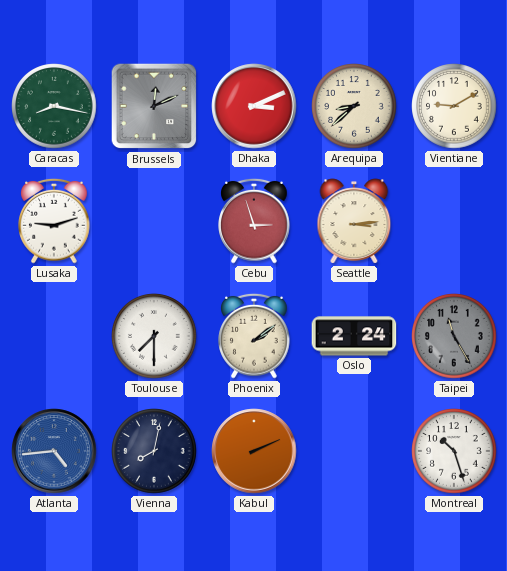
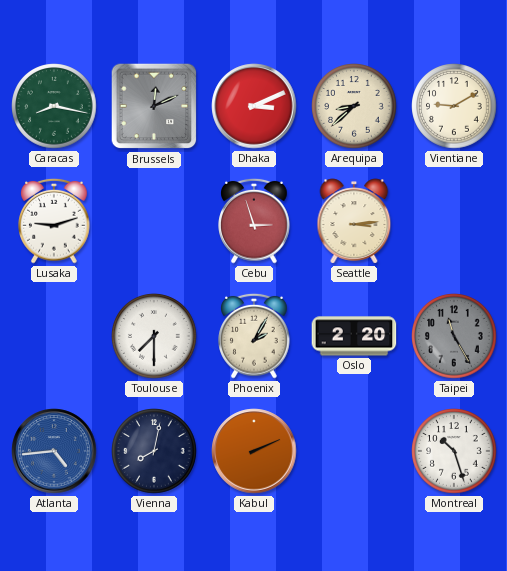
Phoenix: 2:09 -> 2:05 (254, 336)
Oslo: 2:24 -> 2:20 (354, 336)
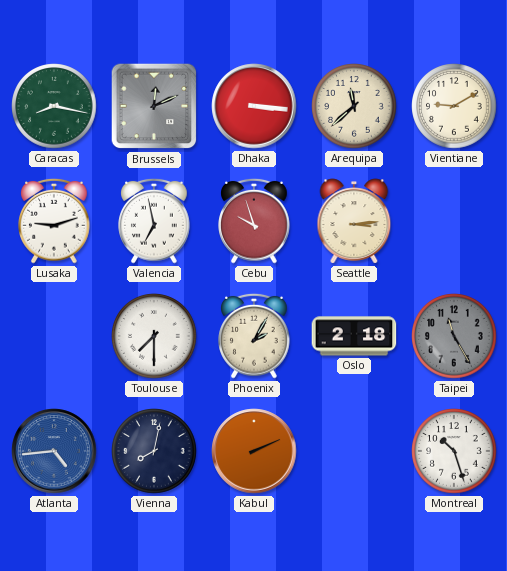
Dhaka: 3:11 -> 3:16 (254, 106)
Arequipa: 8:38 -> 11:38 (354, 106)
Valencia: none -> 6:58 (154, 221)
Cebu: 2:57 -> 9:57 (254, 221)
Oslo: 2:20 -> 2:18 (354, 336)
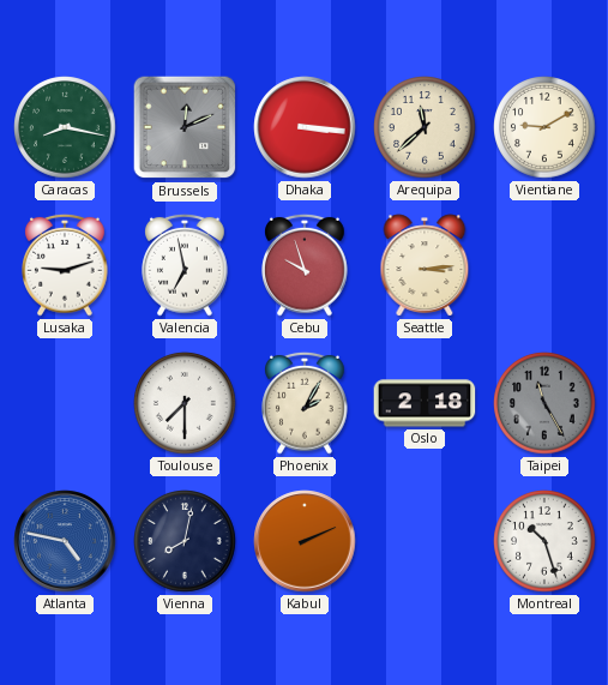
Atlanta: 4:44 -> 4:47 (65, 541)
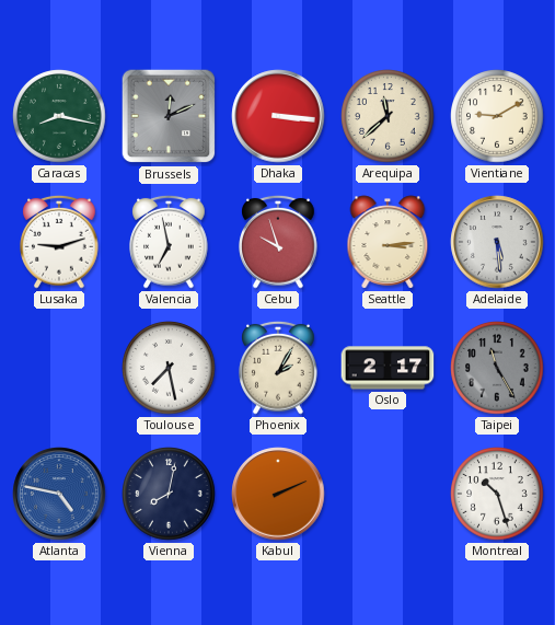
Adelaide: none -> 5:29 (497, 242)
Toulouse: 7:30 -> 7:28 (169, 368)
Oslo: 2:18 -> 2:17 (388, 368)
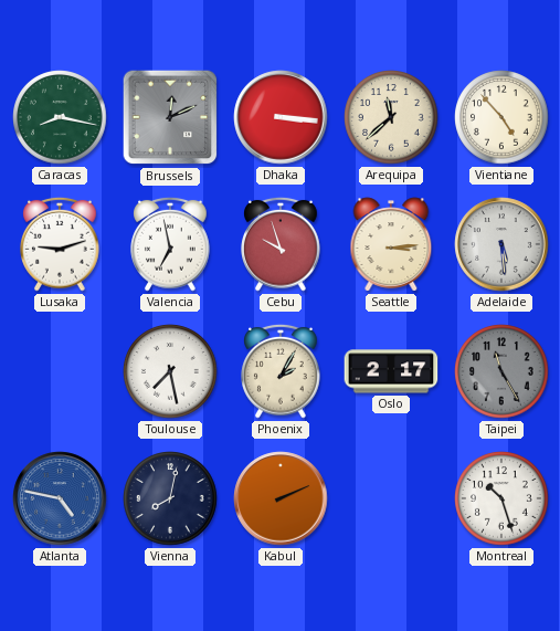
Vientiane: 9:10 -> 4:53 (501, 117)
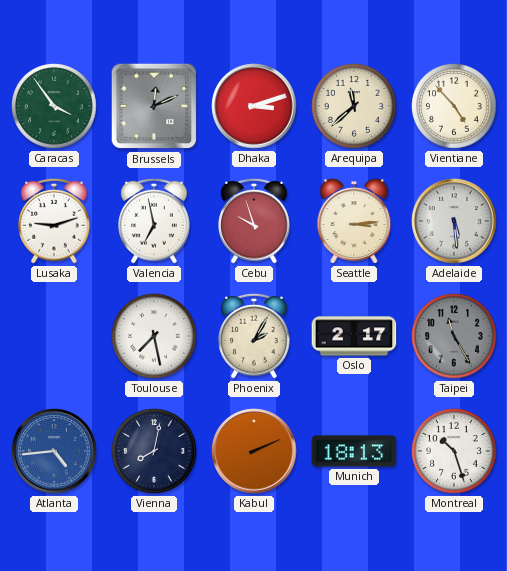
Caracas: 8:17 -> 3:54 (54, 106)
Dhaka: 3:16 -> 3:12 (254, 106)
Atlanta: 4:47 -> 4:44 (54, 451)
Munich: none -> 18:13 (354, 451)
